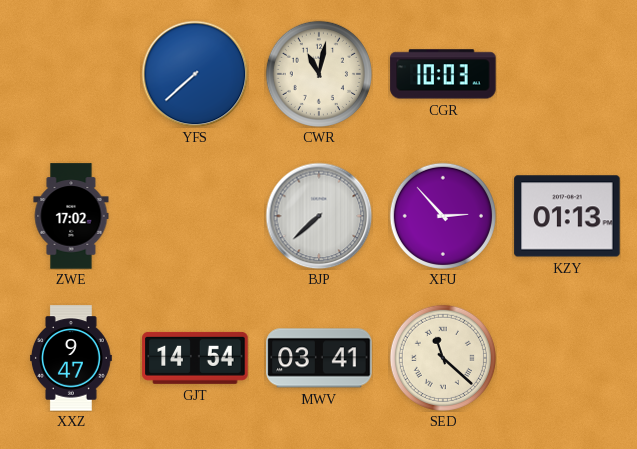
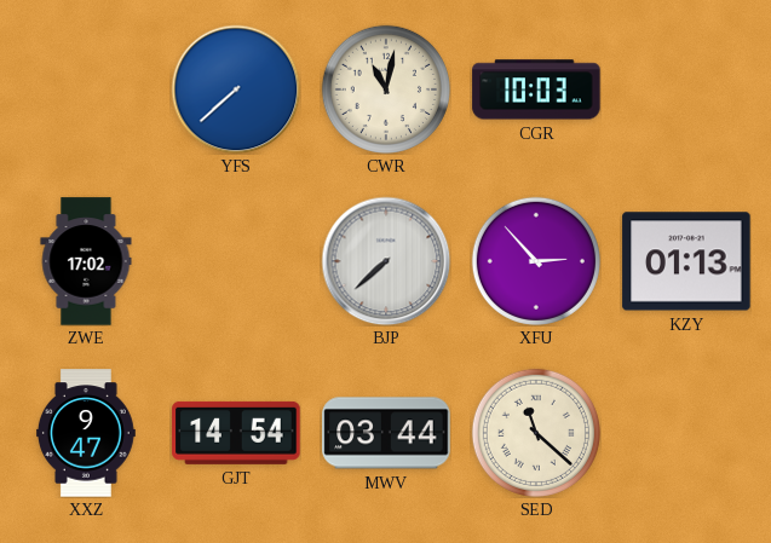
MWV: 03:41 -> 03:44 (386, 433)
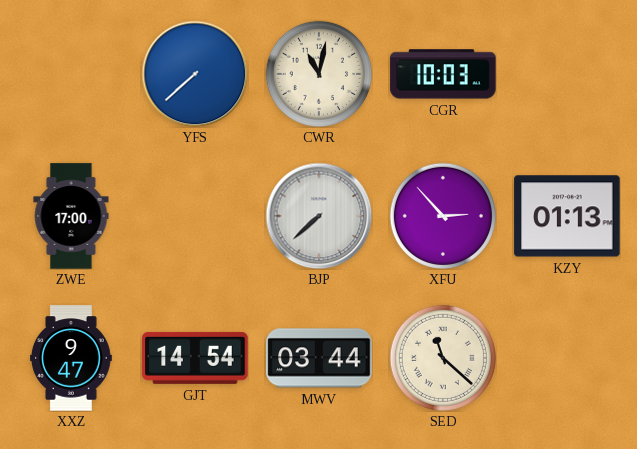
ZWE: 17:02 -> 17:00 (71, 216)
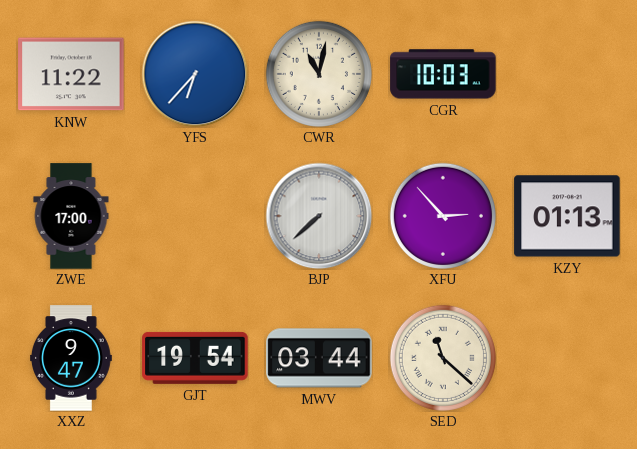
KNW: none -> 11:22 (71, 74)
YFS: 7:38 -> 6:37 (195, 74)
GJT: 14:54 -> 19:54 (195, 358)
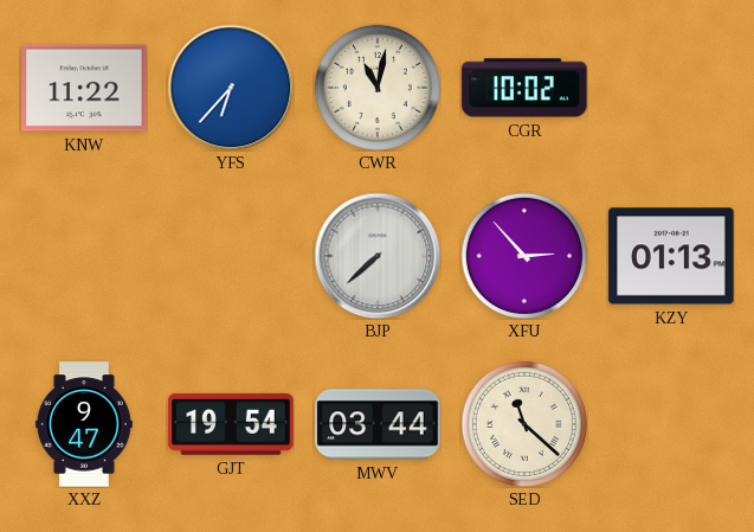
CGR: 10:03 -> 10:02 (524, 88)
ZWE: 17:00 -> none (71, 216)
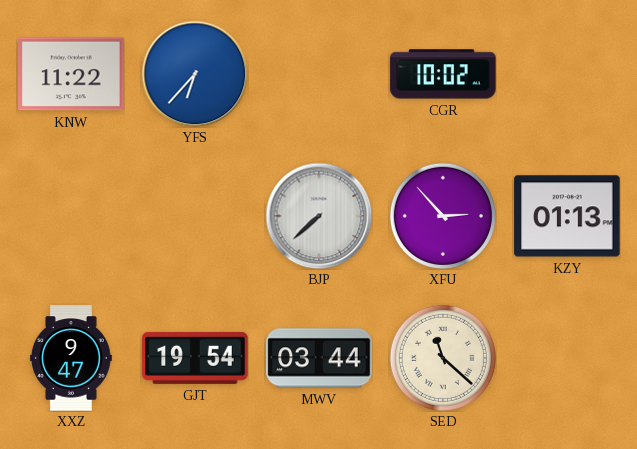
CWR: 11:02 -> none (378, 88)
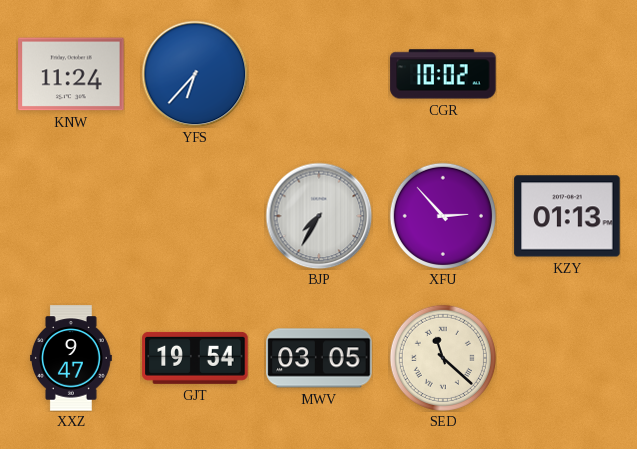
KNW: 11:22 -> 11:24 (71, 74)
BJP: 7:38 -> 7:35 (319, 216)
MWV: 03:44 -> 03:05 (319, 358)
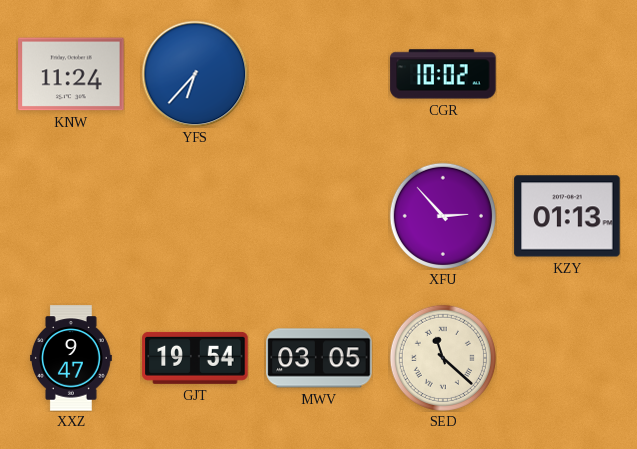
BJP: 7:35 -> none (319, 216)
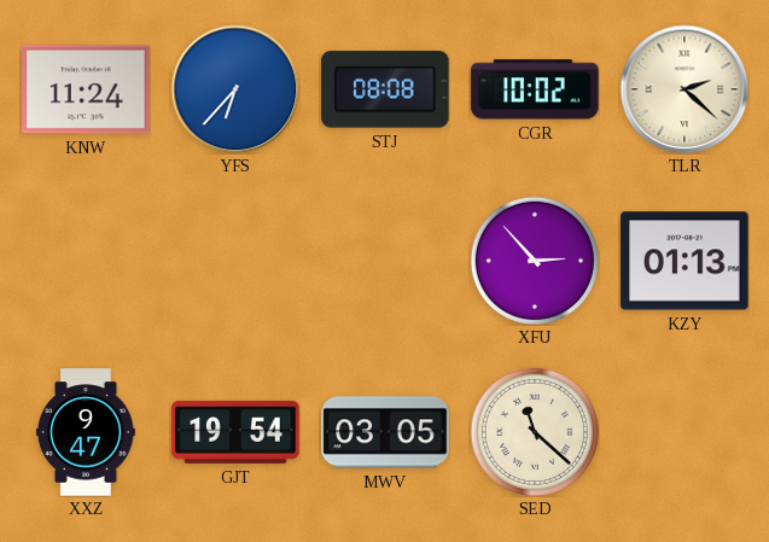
STJ: none -> 08:08 (385, 89)
TLR: none -> 2:22 (684, 89)
